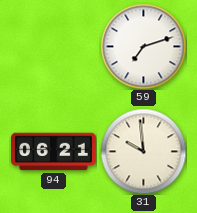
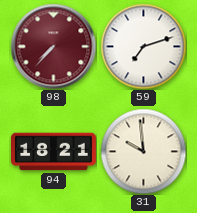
98: none -> 7:37 (53, 46)
94: 06:21 -> 18:21 (54, 152)
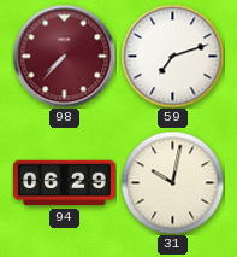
94: 18:21 -> 06:29 (65, 183)
31: 9:59 -> 10:02 (172, 182)
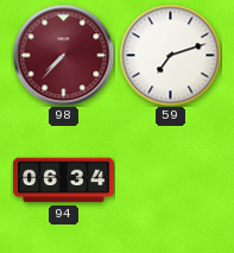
94: 06:29 -> 06:34 (64, 181)
31: 10:02 -> none (172, 182)
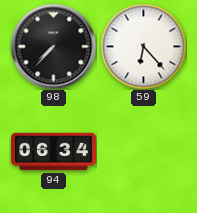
98 dial: burgundy -> black (53, 46)
59: 7:12 -> 6:23 (143, 46)
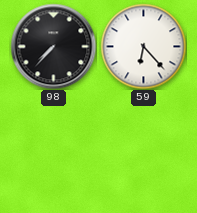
94: 06:34 -> none (54, 152)
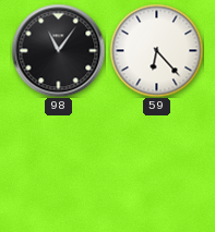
98: 7:37 -> 11:06 (58, 50)
